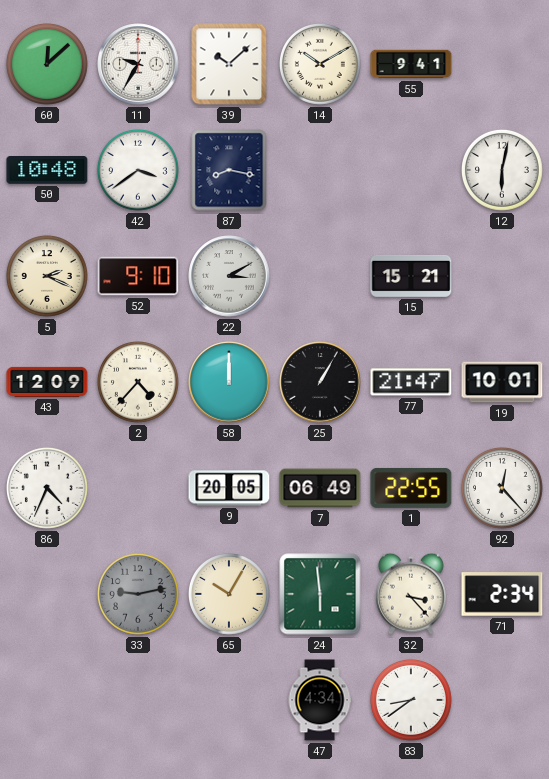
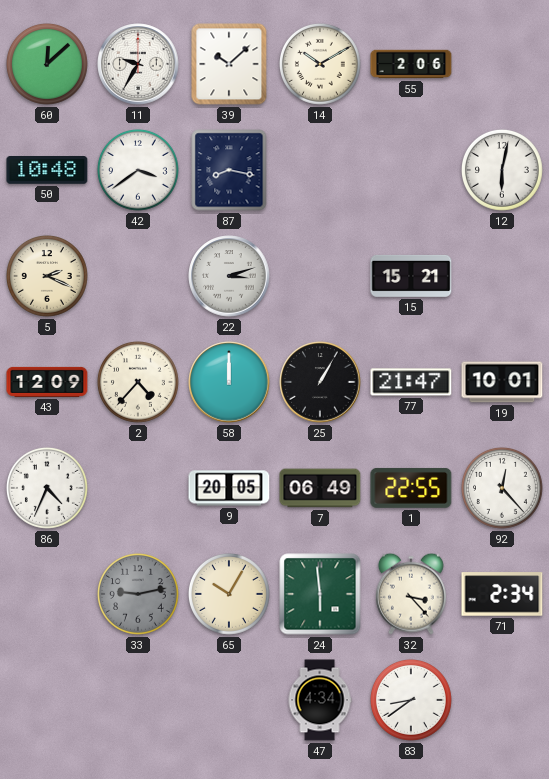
55: 9:41 -> 2:06 (411, 64)
52: 9:10 -> none (138, 276)
22: 3:10 -> 3:12 (229, 276)
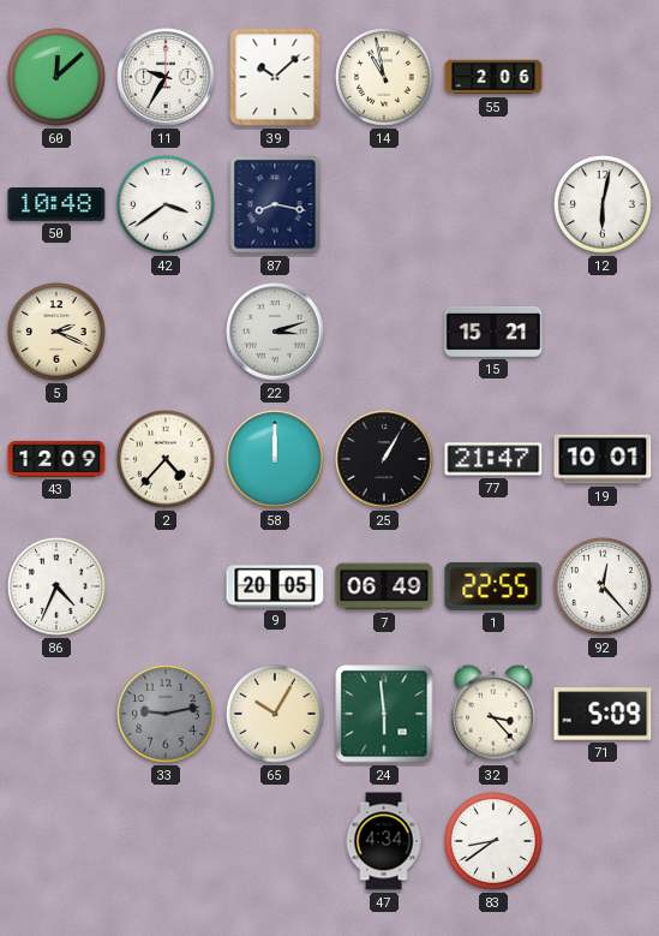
14: 10:10 -> 10:58 (384, 77)
71: 2:34 -> 5:09 (603, 714)
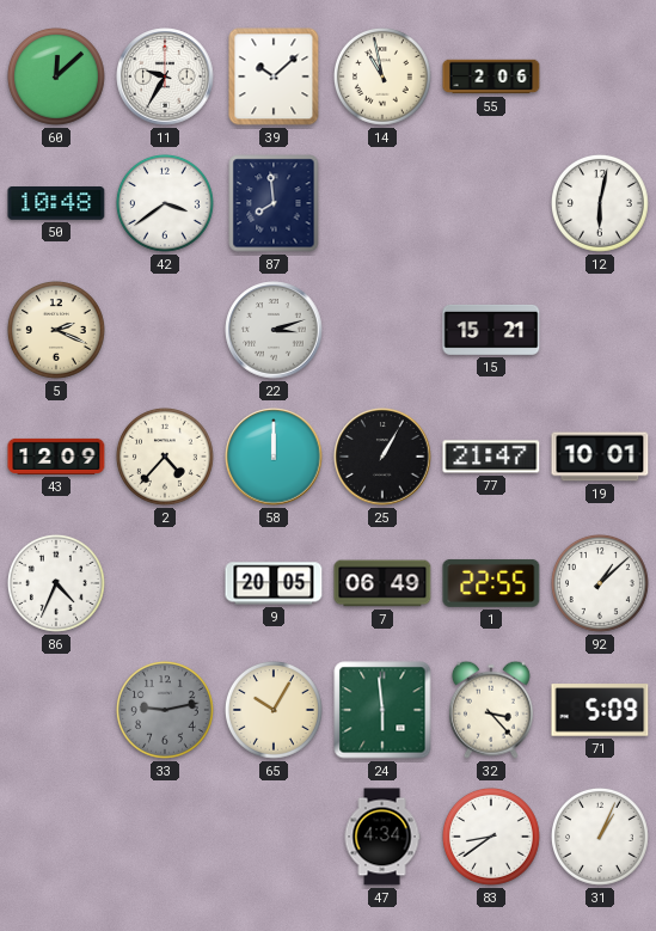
87: 8:17 -> 7:59 (274, 203)
92: 12:23 -> 1:08 (600, 583)
31: none -> 1:04 (600, 837)
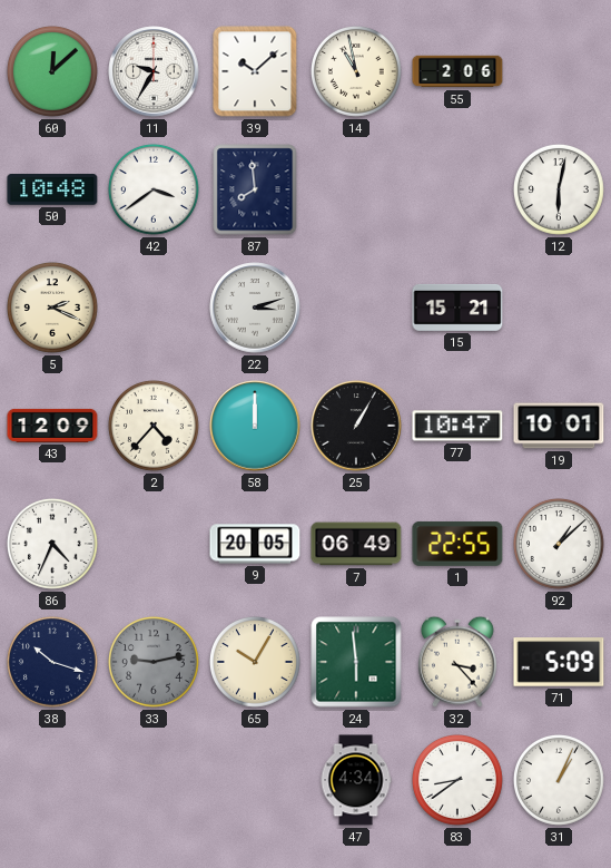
77: 21:47 -> 10:47 (457, 426)
38: none -> 10:18 (52, 662)
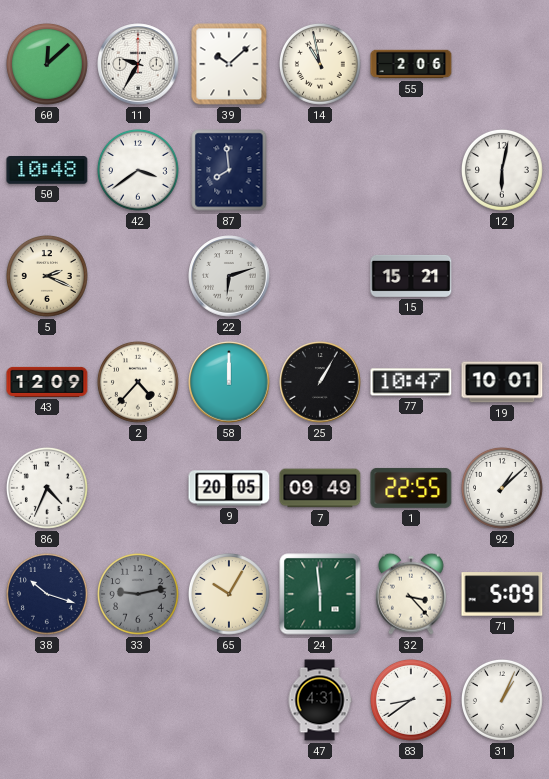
22: 3:12 -> 6:12 (229, 276)
7: 06:49 -> 09:49 (320, 488)
47: 4:34 -> 4:31 (320, 700)
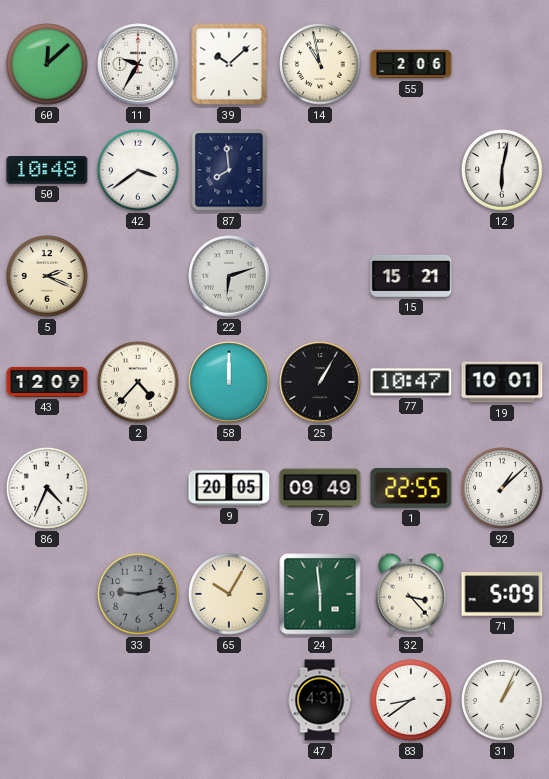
38: 10:18 -> none (47, 594)
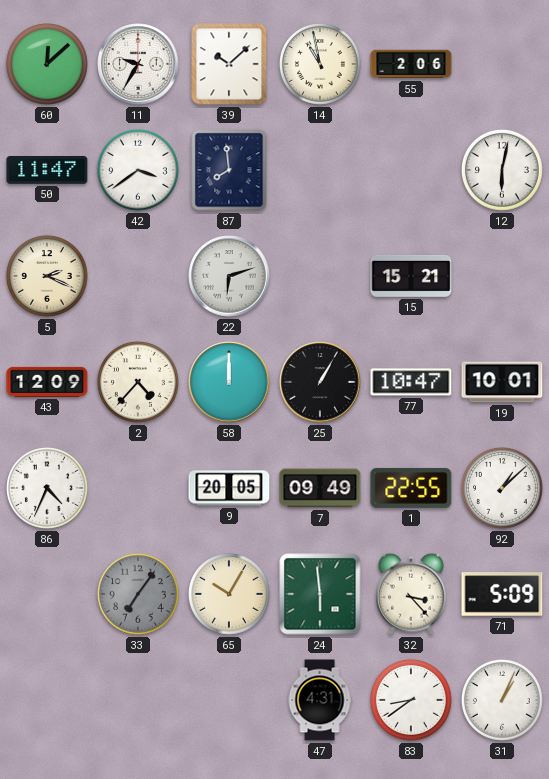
50: 10:48 -> 11:47 (47, 171)
33: 9:13 -> 7:06 (138, 594)
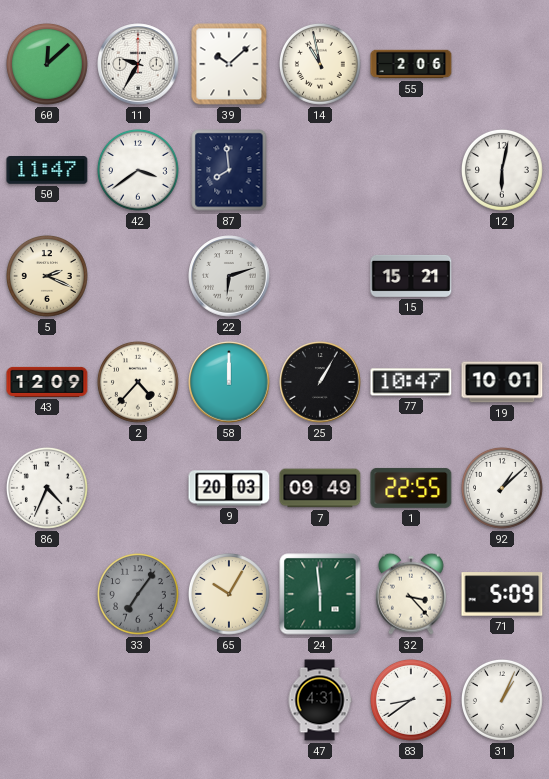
9: 20:05 -> 20:03 (229, 488)
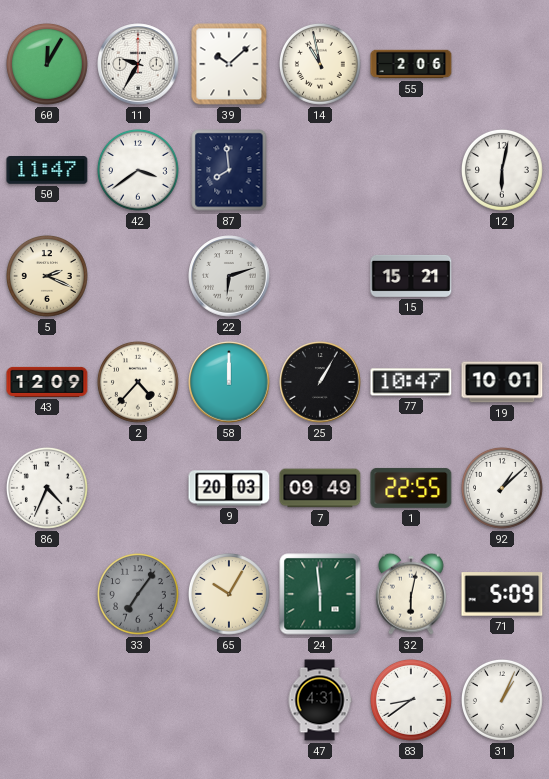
60: 12:08 -> 12:05 (47, 64)
32: 3:23 -> 6:02 (411, 594)
